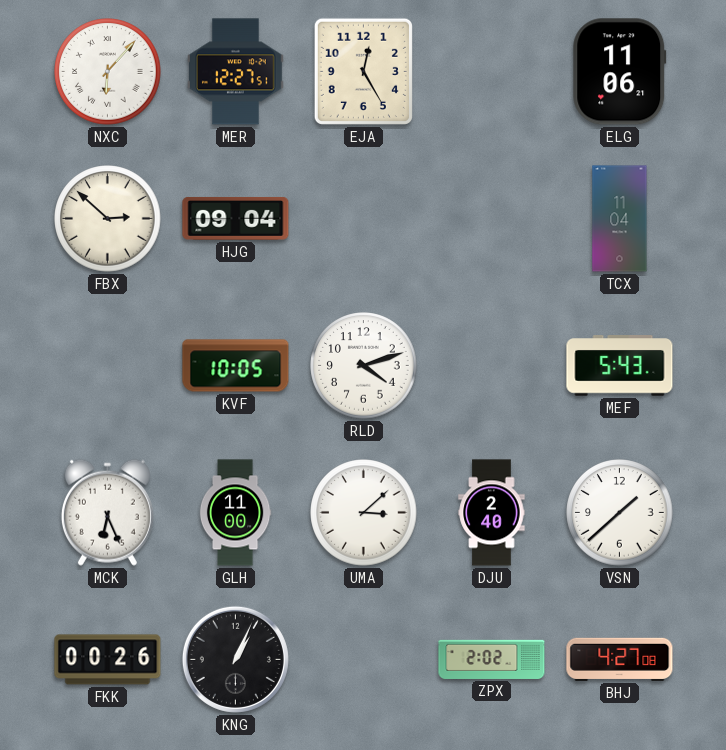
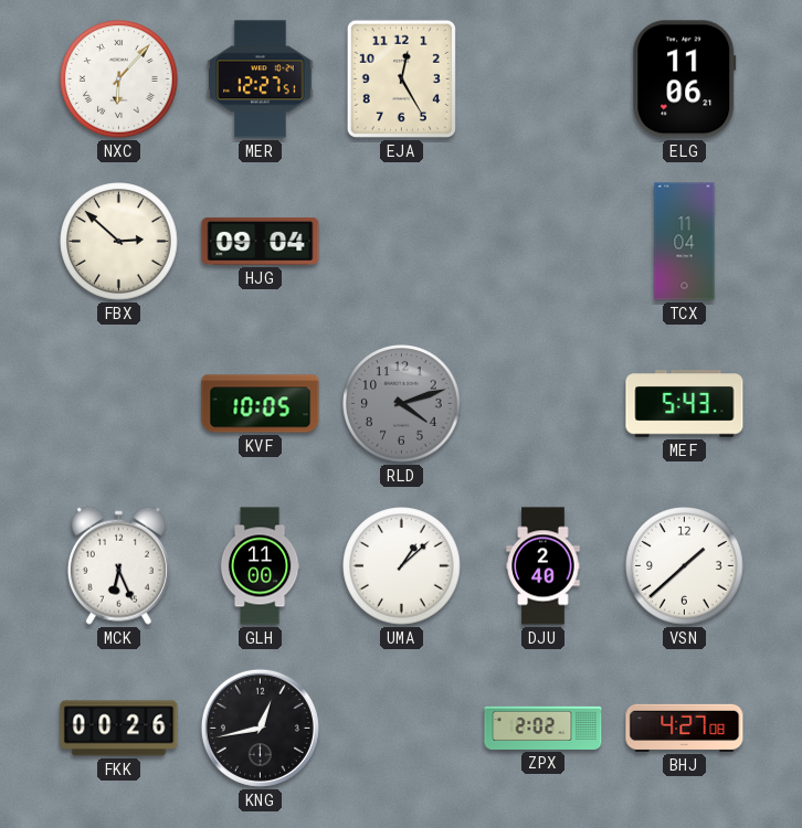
RLD dial: white -> grey (402, 404)
UMA: 3:08 -> 1:08 (402, 566)
KNG: 1:04 -> 12:43 (260, 728)
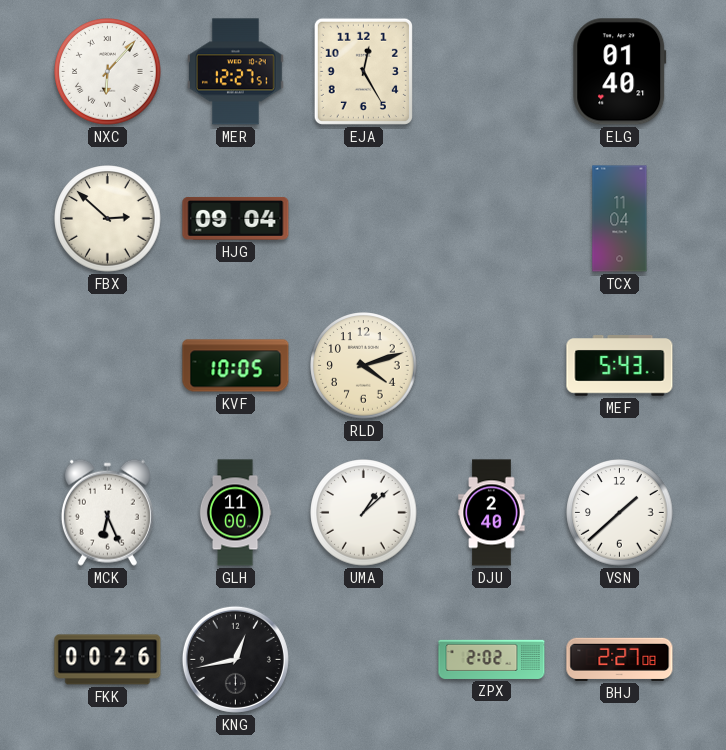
ELG: 11:06 -> 01:40 (620, 72)
RLD dial: grey -> cream (364, 366)
BHJ: 4:27 -> 2:27 (620, 659)
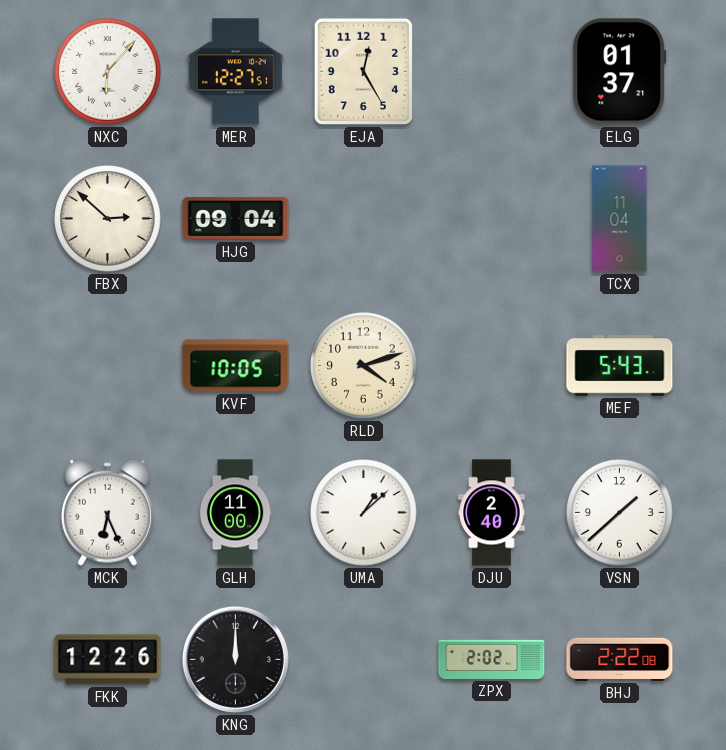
ELG: 01:40 -> 01:37 (620, 72)
FKK: 00:26 -> 12:26 (108, 660)
KNG: 12:43 -> 12:00 (235, 659)
BHJ: 2:27 -> 2:22 (620, 659)
